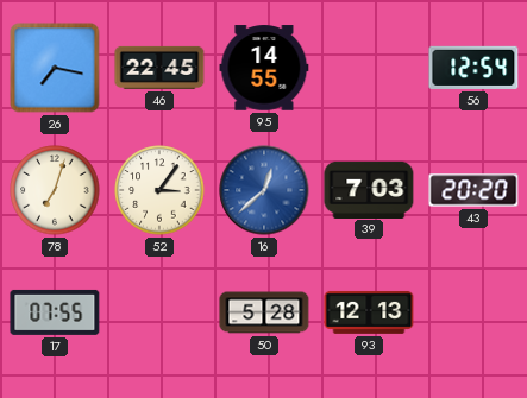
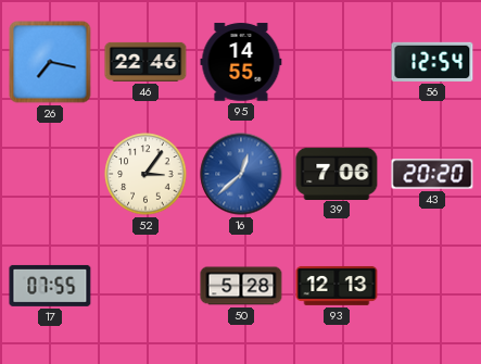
46: 22:45 -> 22:46 (145, 62)
78: 7:03 -> none (55, 190)
39: 7:03 -> 7:06 (337, 173)
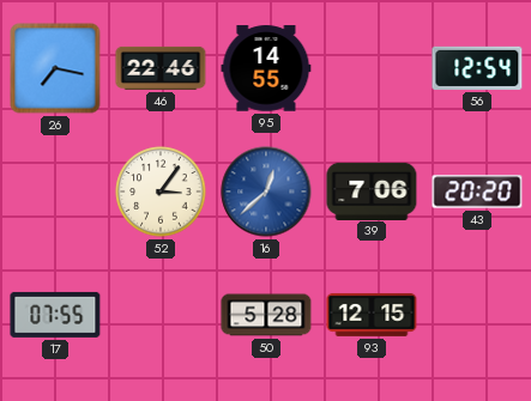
93: 12:13 -> 12:15 (372, 315)
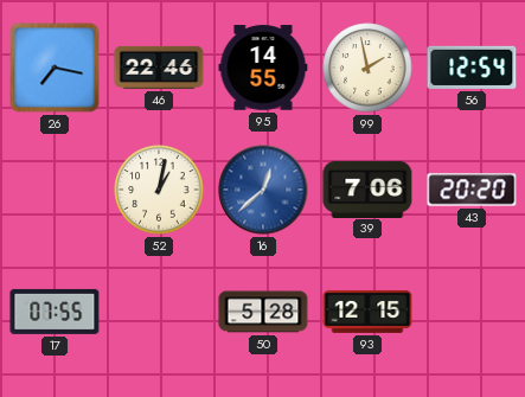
99: none -> 1:58 (367, 68)
52: 3:06 -> 1:02 (159, 190)
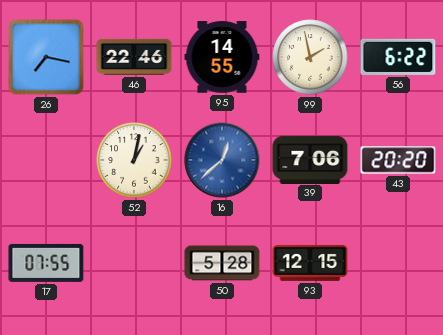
56: 12:54 -> 6:22 (398, 57)
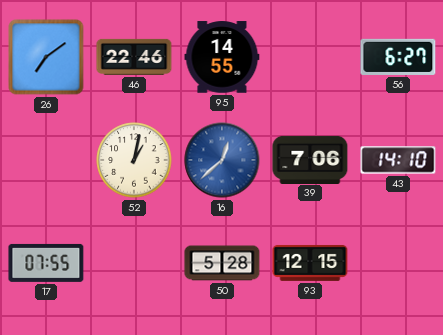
26: 7:17 -> 7:09 (46, 57)
99: 1:58 -> none (310, 57)
56: 6:22 -> 6:27 (398, 57)
43: 20:20 -> 14:10 (398, 160)
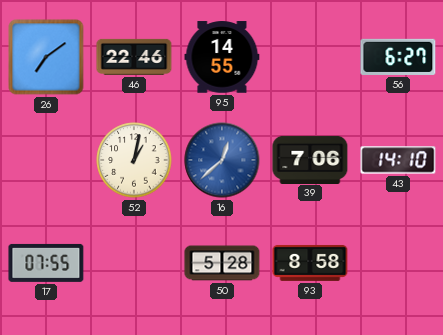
93: 12:15 -> 8:58 (310, 263)
